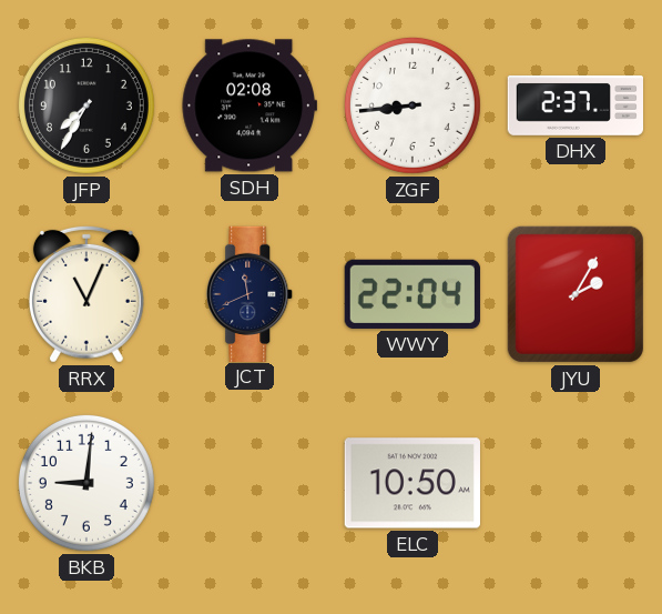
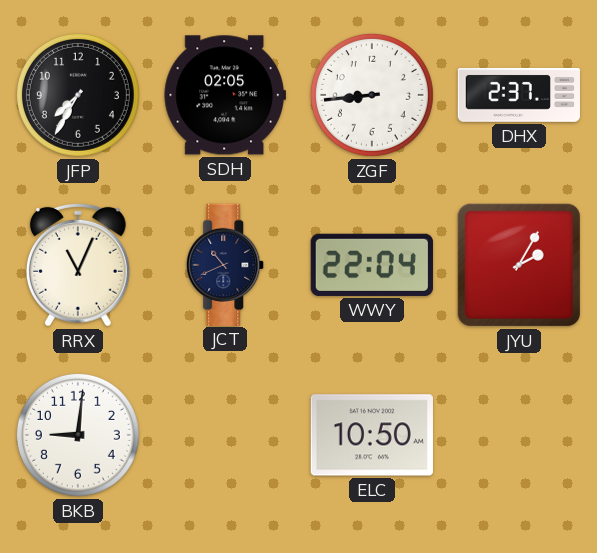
SDH: 02:08 -> 02:05 (225, 95)
JCT: 11:41 -> 10:41 (226, 264)
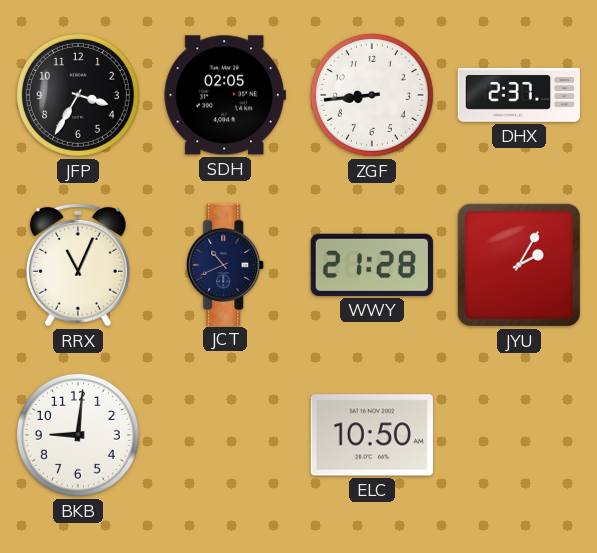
JFP: 7:35 -> 3:35 (78, 95)
WWY: 22:04 -> 21:28 (372, 265)
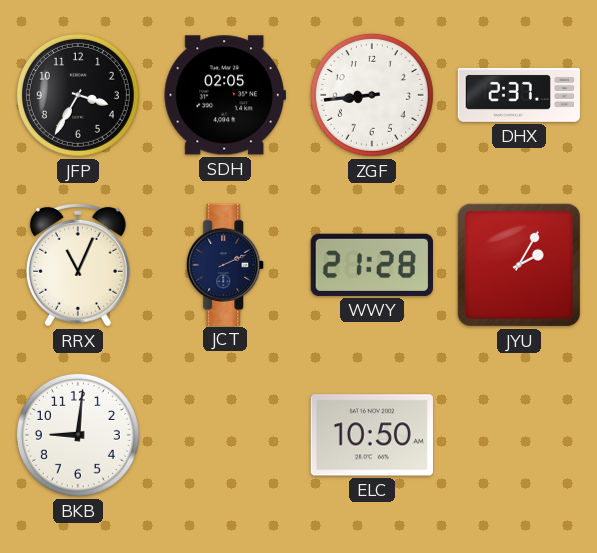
JCT: 10:41 -> 2:11 (226, 264)
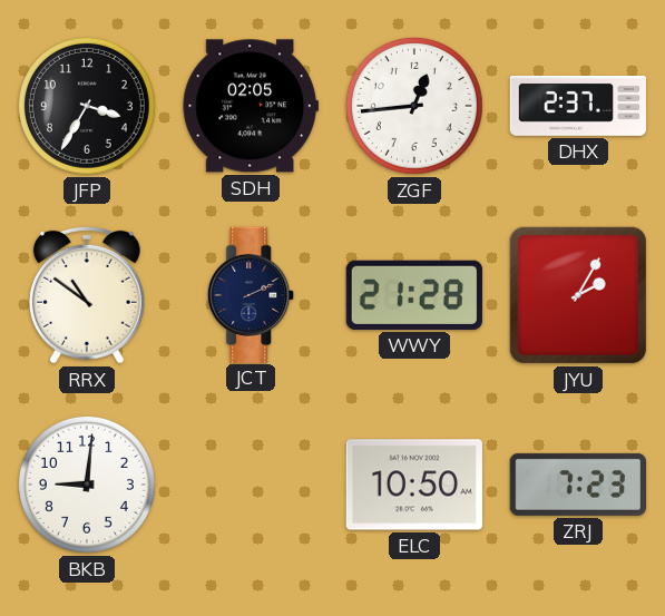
ZGF: 8:44 -> 12:44 (414, 106)
RRX: 11:04 -> 10:51 (87, 295)
ZRJ: none -> 7:23 (577, 485)
